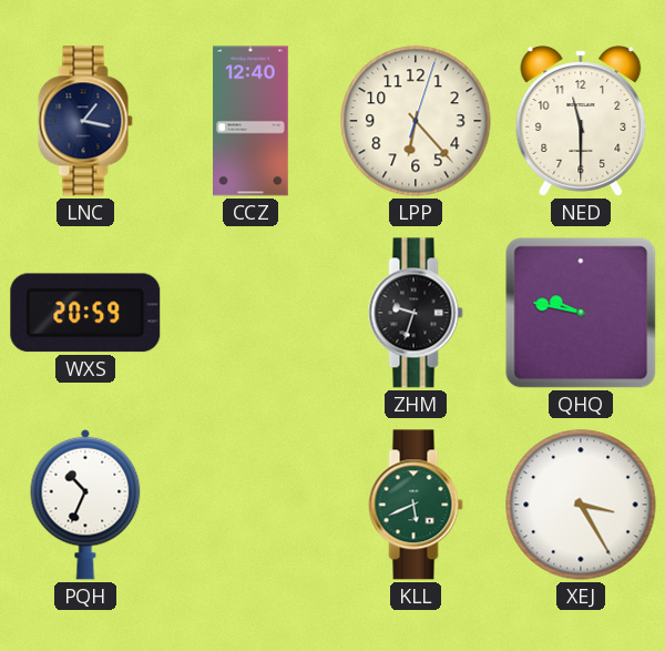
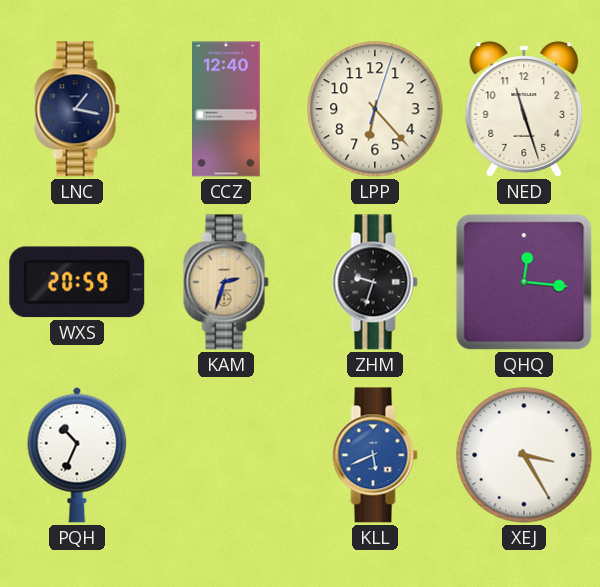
NED: 11:30 -> 11:27 (524, 109)
KAM: none -> 2:33 (226, 282)
QHQ: 9:47 -> 12:16 (524, 282)
KLL dial: green -> blue (375, 455)
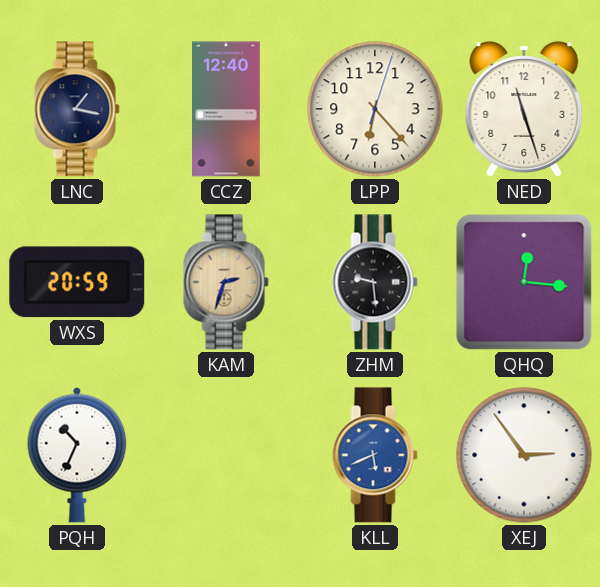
ZHM: 9:33 -> 9:29 (375, 282)
XEJ: 3:25 -> 2:54 (524, 455)
